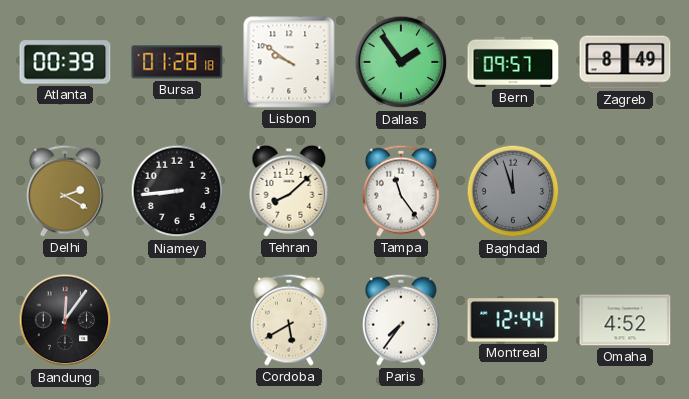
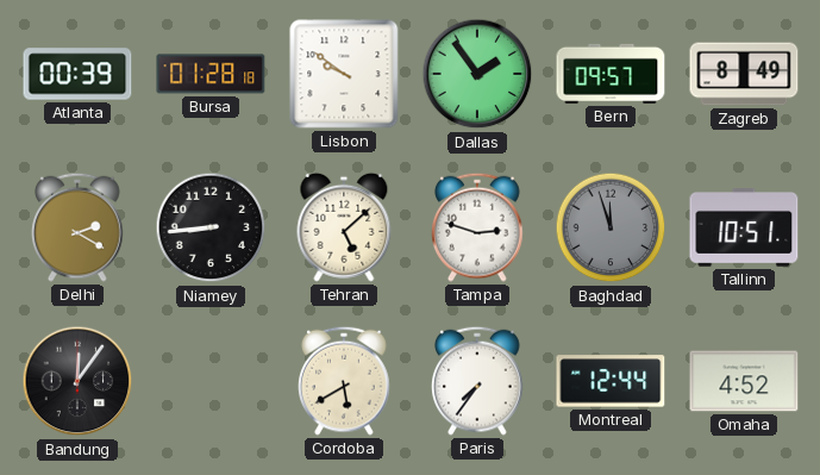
Tehran: 8:08 -> 5:08 (344, 227)
Tampa: 11:24 -> 2:48 (477, 227)
Tallinn: none -> 10:51 (744, 229)
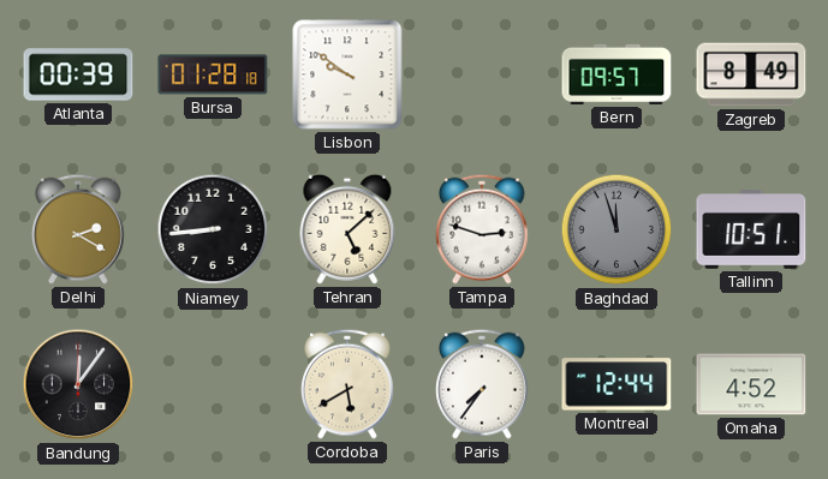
Dallas: 1:54 -> none (477, 74)
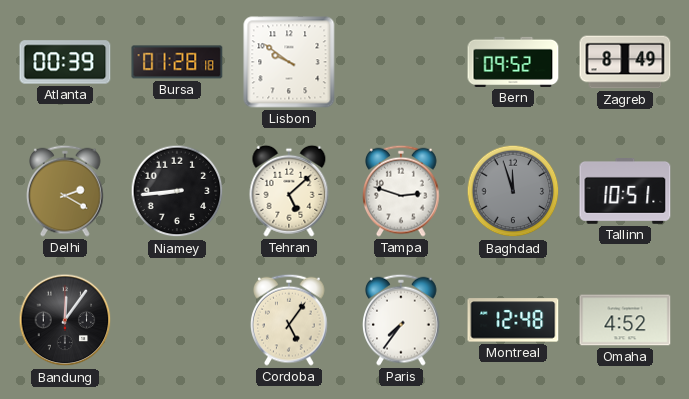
Bern: 09:57 -> 09:52 (513, 62)
Cordoba: 5:40 -> 5:06 (289, 320)
Montreal: 12:44 -> 12:48 (513, 320)
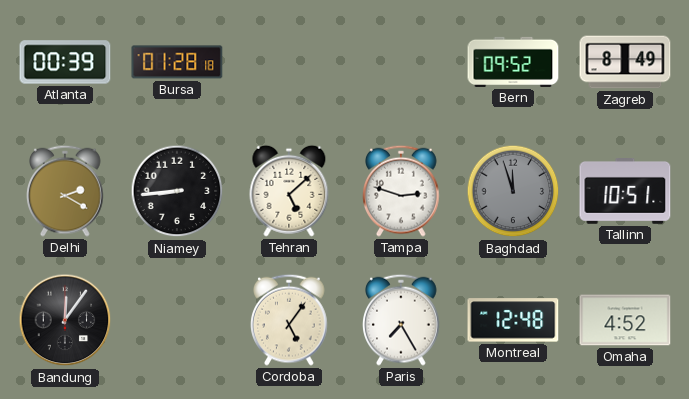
Lisbon: 9:51 -> none (289, 62)
Paris: 7:36 -> 7:25 (401, 320)
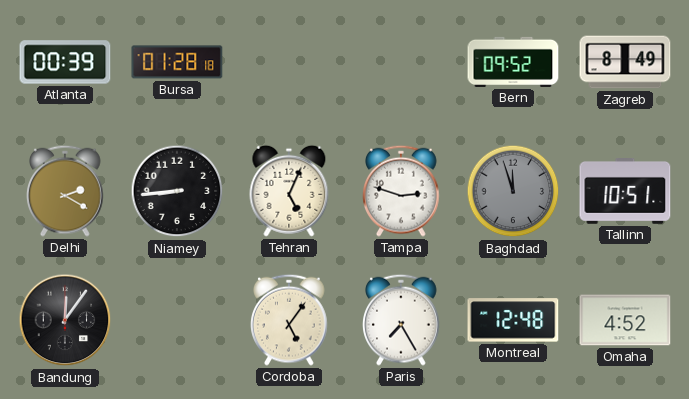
Tehran: 5:08 -> 5:04 (289, 191)
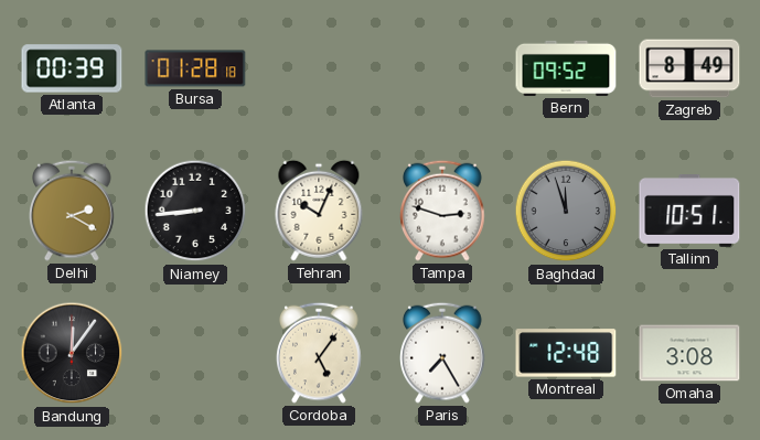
Tehran: 5:04 -> 10:04 (319, 211)
Omaha: 4:52 -> 3:08 (689, 353)
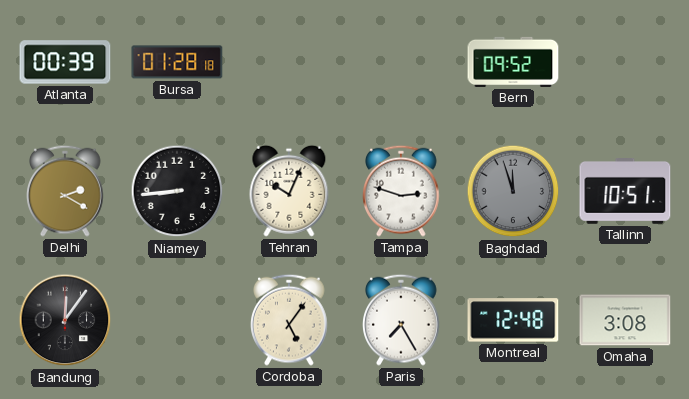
Zagreb: 8:49 -> none (689, 68)
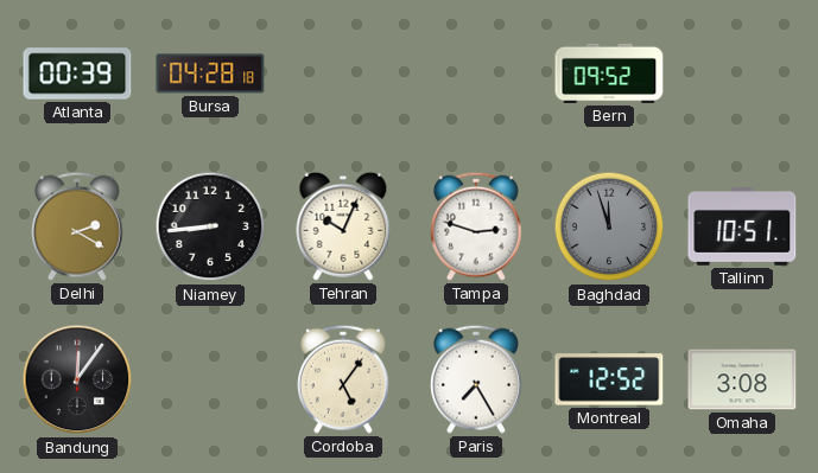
Bursa: 01:28 -> 04:28 (210, 73)
Montreal: 12:48 -> 12:52 (609, 379)
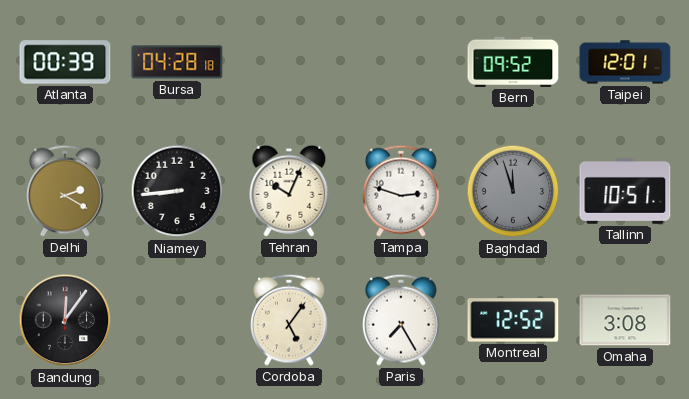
Taipei: none -> 12:01 (625, 62)
